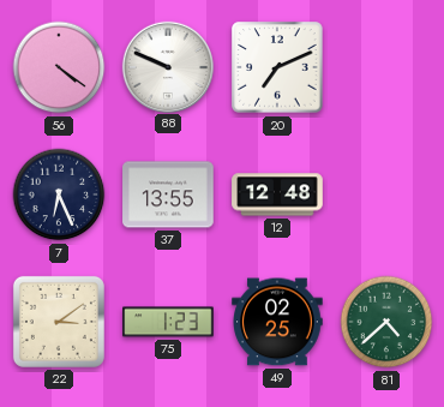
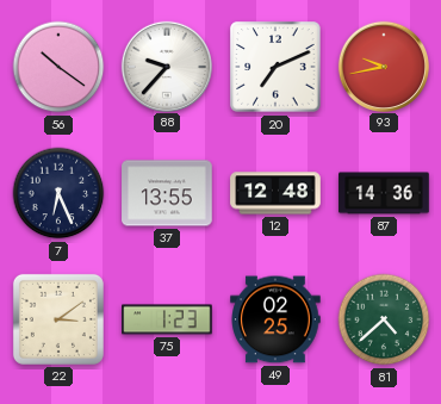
56: 4:21 -> 10:21 (58, 67)
88: 9:49 -> 9:37 (166, 66)
93: none -> 9:43 (383, 66)
87: none -> 14:36 (384, 193)
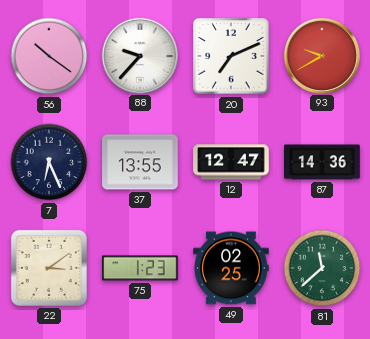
93: 9:43 -> 9:40 (321, 55)
12: 12:48 -> 12:47 (231, 162)
81: 4:38 -> 11:38 (322, 268)
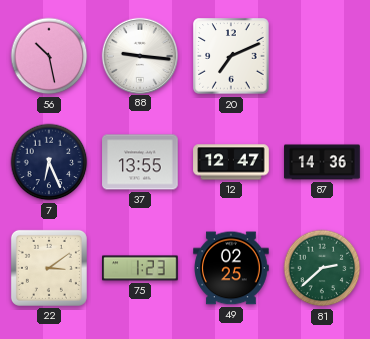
56: 10:21 -> 10:28 (49, 56)
88: 9:37 -> 9:16 (139, 55)
93: 9:40 -> none (321, 55)
81: 11:38 -> 2:38 (322, 268)
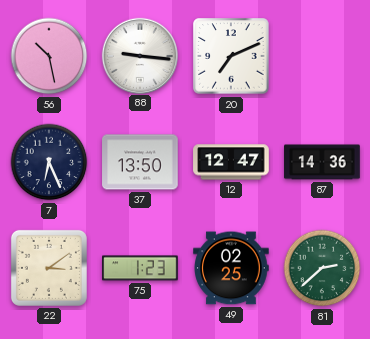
37: 13:55 -> 13:50 (140, 162)
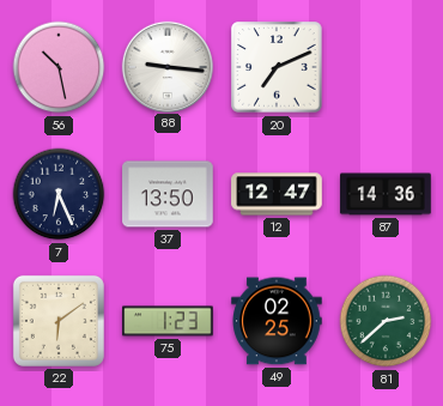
22: 3:09 -> 6:09 (59, 321)
